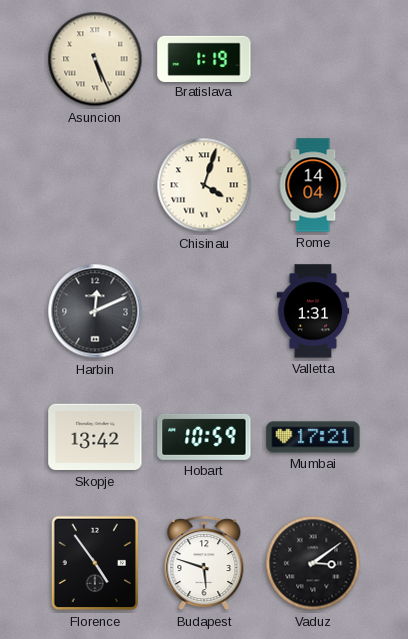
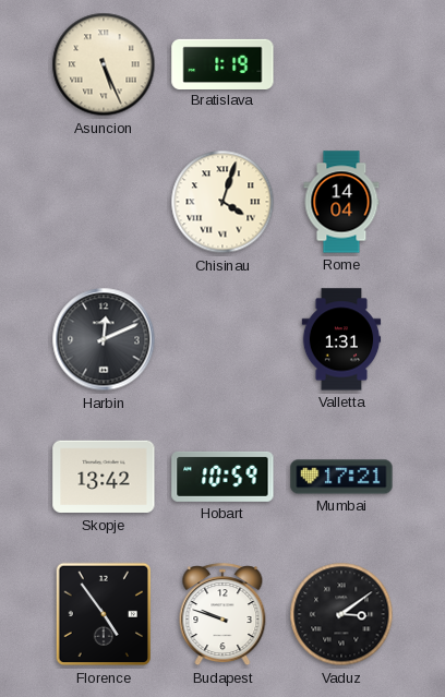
Budapest: 5:48 -> 9:48 (222, 615)
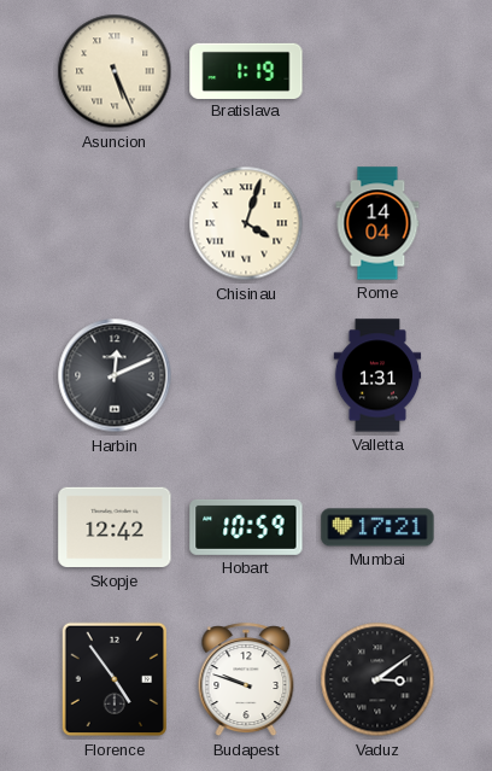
Skopje: 13:42 -> 12:42 (115, 527)
